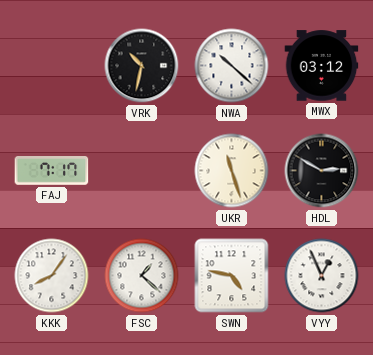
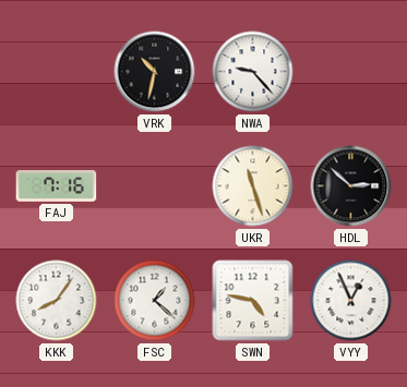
NWA: 10:22 -> 9:23 (253, 72)
MWX: 03:12 -> none (322, 66)
FAJ: 7:17 -> 7:16 (57, 186)
HDL: 2:50 -> 2:52 (351, 186)
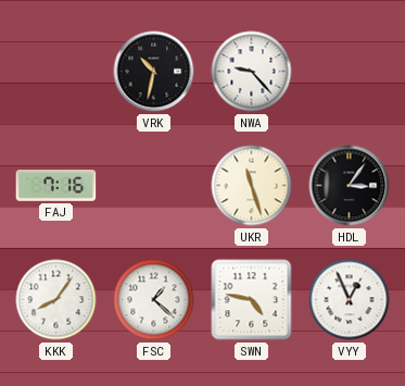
HDL: 2:52 -> 3:06 (350, 186)
